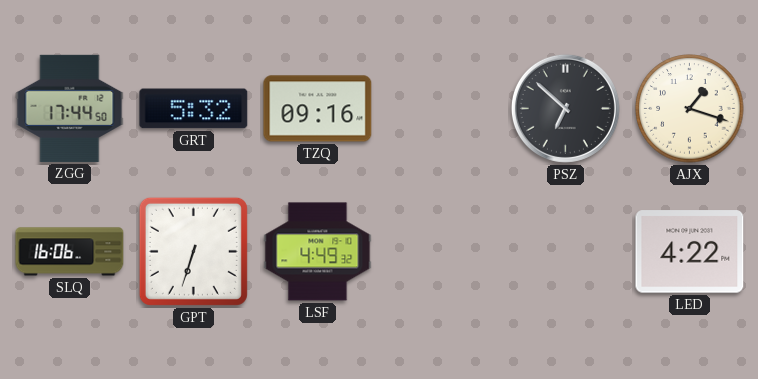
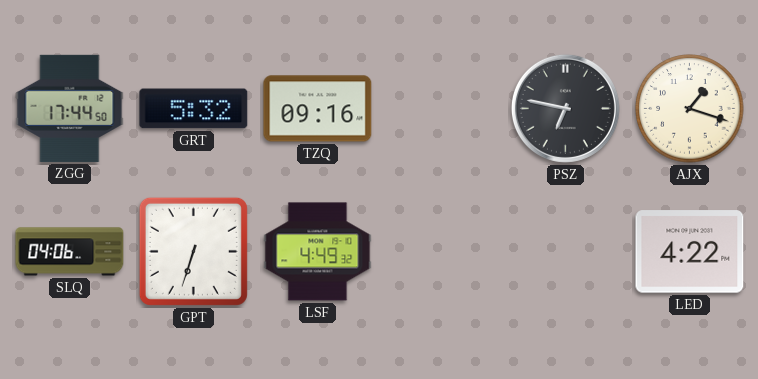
PSZ: 6:52 -> 6:47 (565, 108)
SLQ: 16:06 -> 04:06 (70, 252)
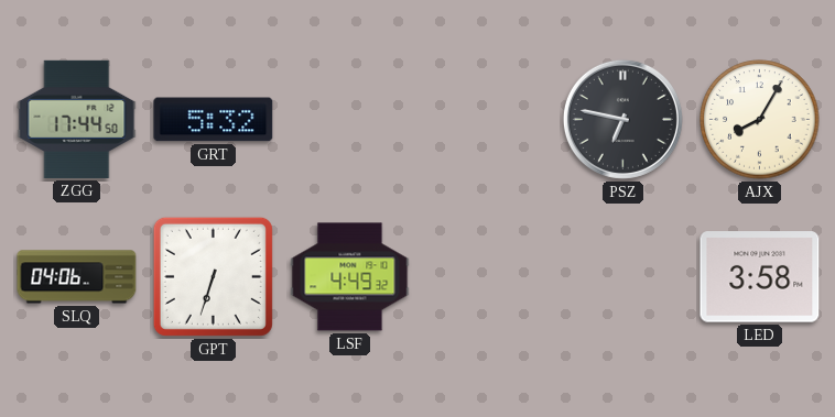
TZQ: 09:16 -> none (318, 109)
AJX: 1:18 -> 8:05 (760, 120)
LED: 4:22 -> 3:58 (760, 277)
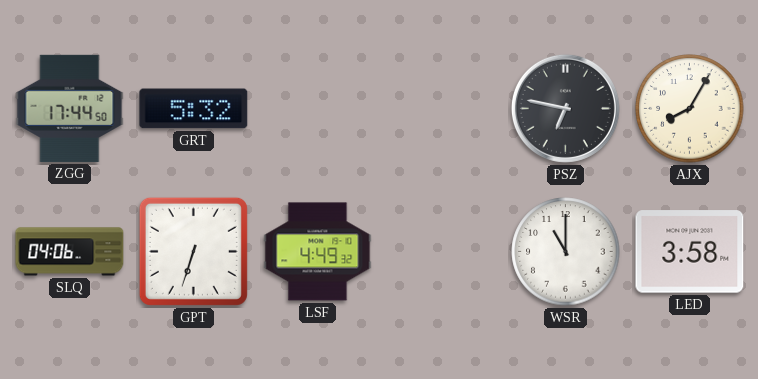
WSR: none -> 11:00 (566, 252)
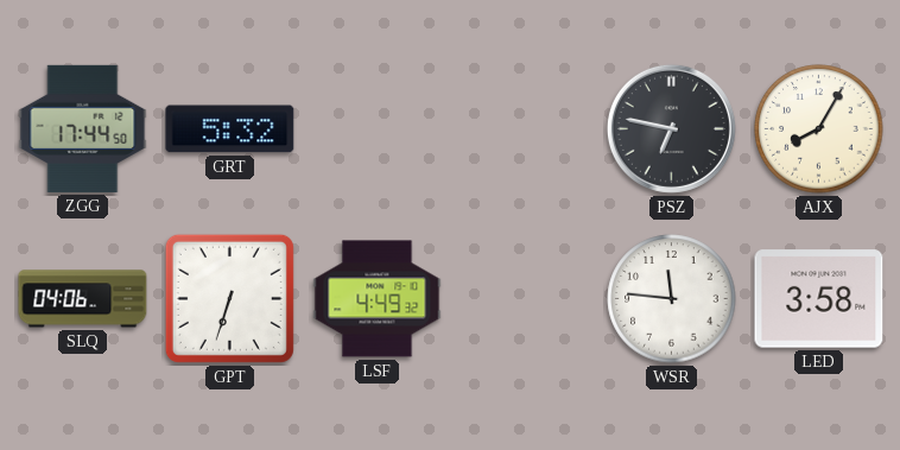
WSR: 11:00 -> 11:46 (672, 299)
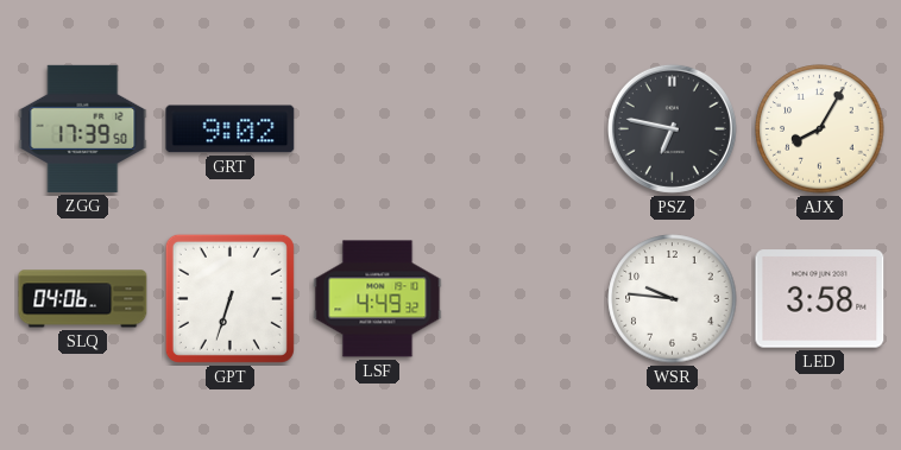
ZGG: 17:44 -> 17:39 (83, 128)
GRT: 5:32 -> 9:02 (231, 129)
WSR: 11:46 -> 9:46 (673, 299)
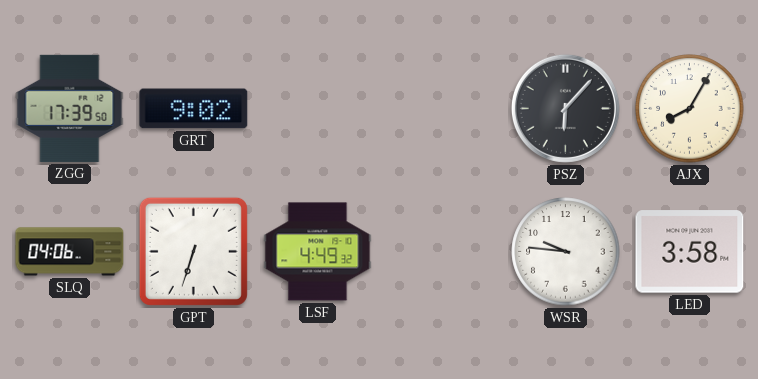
PSZ: 6:47 -> 6:07 (565, 108)
